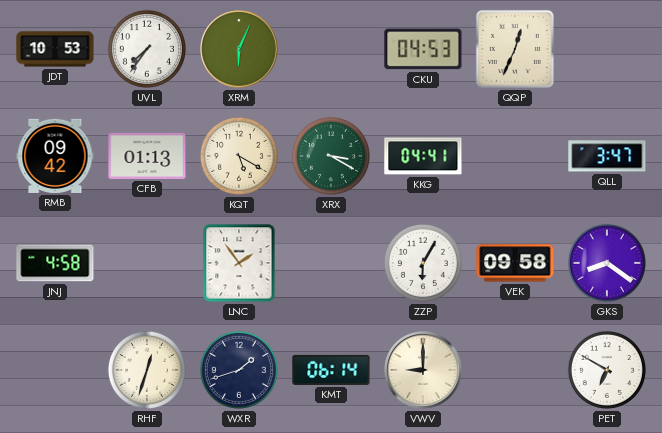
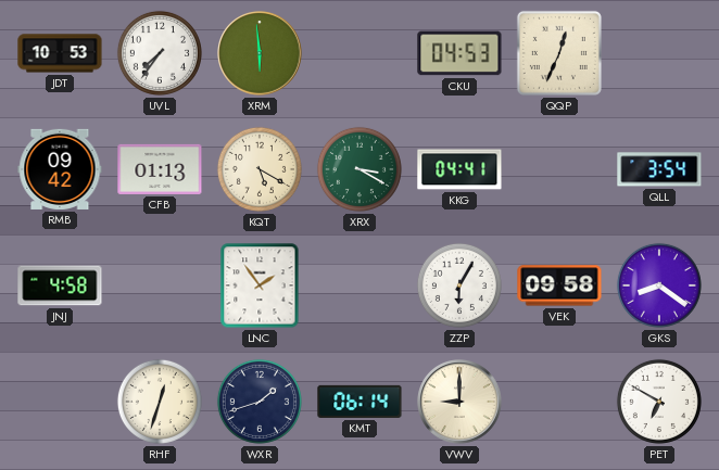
XRM: 6:04 -> 5:59 (260, 53)
QLL: 3:47 -> 3:54 (659, 169)
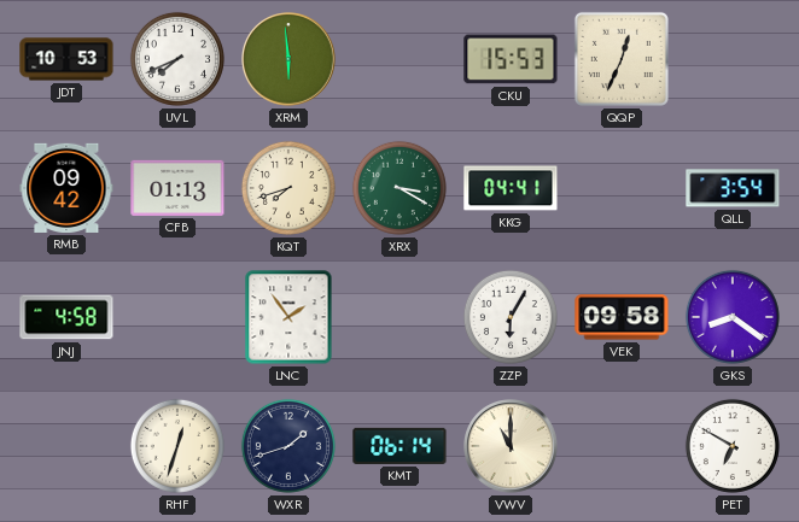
UVL: 7:36 -> 7:41 (177, 59)
CKU: 04:53 -> 15:53 (511, 59)
KQT: 5:20 -> 7:42 (288, 188)
VWV: 9:00 -> 11:00 (511, 446)
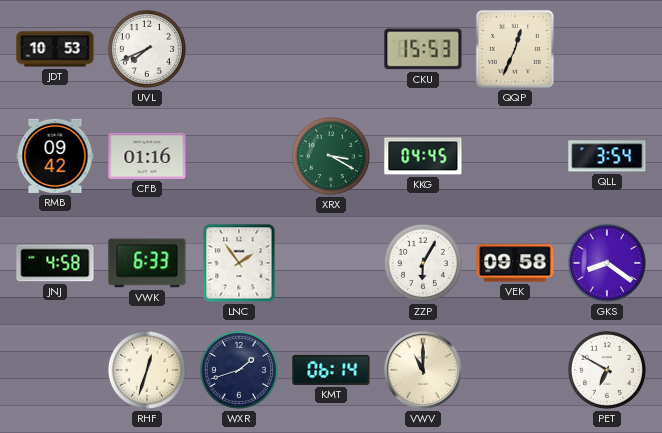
XRM: 5:59 -> none (288, 59)
CFB: 01:13 -> 01:16 (147, 156)
KQT: 7:42 -> none (288, 188)
KKG: 04:41 -> 04:45 (423, 156)
VWK: none -> 6:33 (147, 263)
